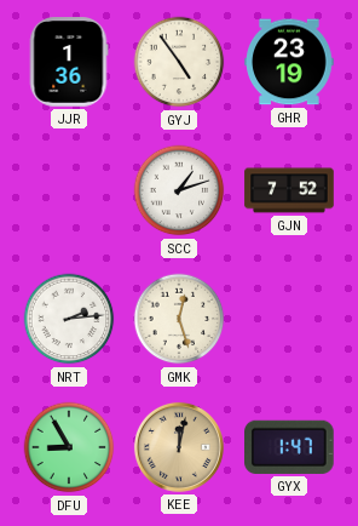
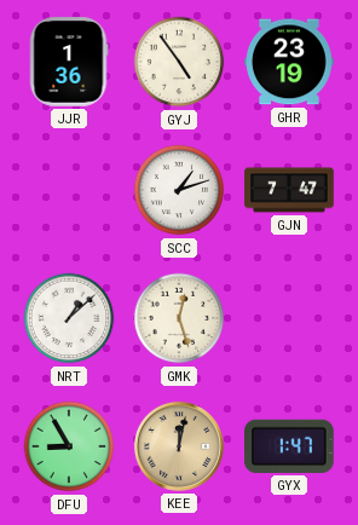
GJN: 7:52 -> 7:47 (289, 190)
NRT: 2:14 -> 1:08 (69, 318)
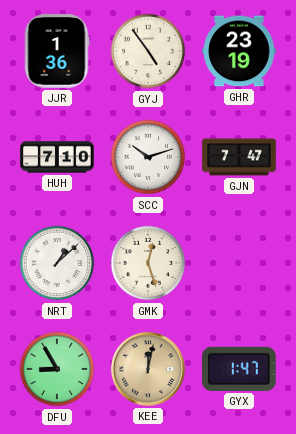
HUH: none -> 7:10 (57, 157)
SCC: 1:12 -> 10:12 (148, 157)
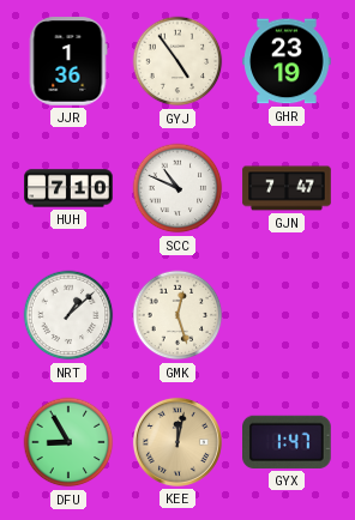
SCC: 10:12 -> 10:49 (177, 188)
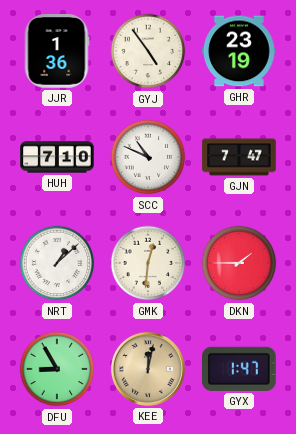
GMK: 12:27 -> 12:31 (148, 263)
DKN: none -> 1:45 (239, 263)
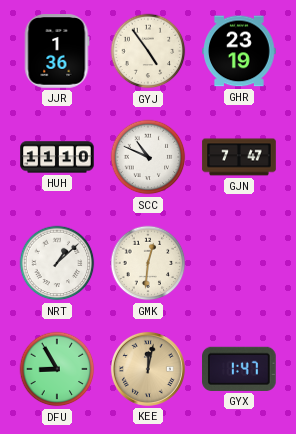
HUH: 7:10 -> 11:10 (57, 157)
DKN: 1:45 -> none (239, 263)
